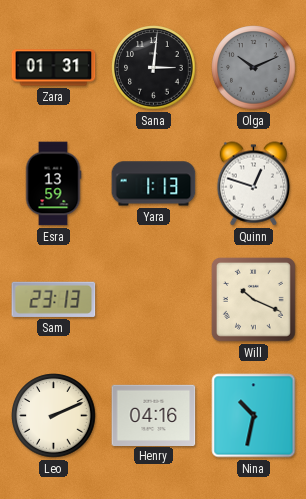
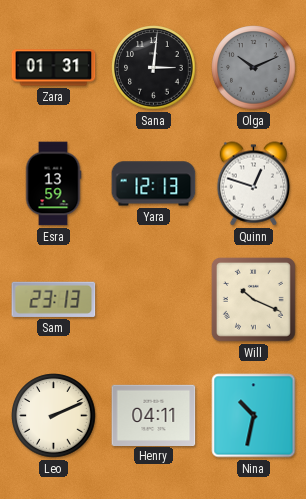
Yara: 1:13 -> 12:13 (154, 184)
Henry: 04:16 -> 04:11 (154, 415)
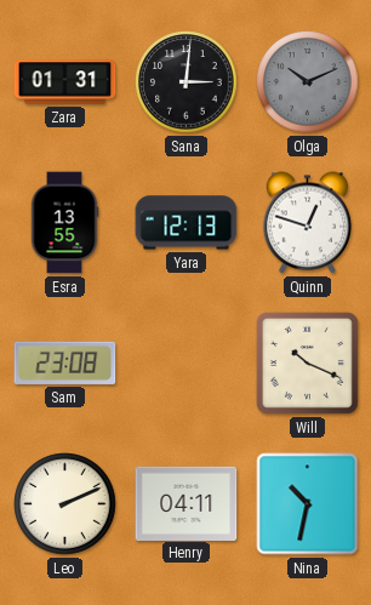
Esra: 13:59 -> 13:55 (64, 223)
Sam: 23:13 -> 23:08 (65, 363)
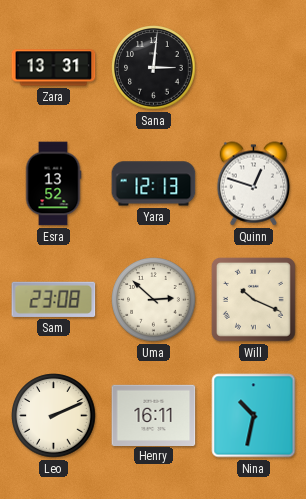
Zara: 01:31 -> 13:31 (54, 68)
Olga: 10:11 -> none (308, 82)
Esra: 13:55 -> 13:52 (53, 184)
Uma: none -> 2:52 (154, 300)
Henry: 04:11 -> 16:11 (154, 415)
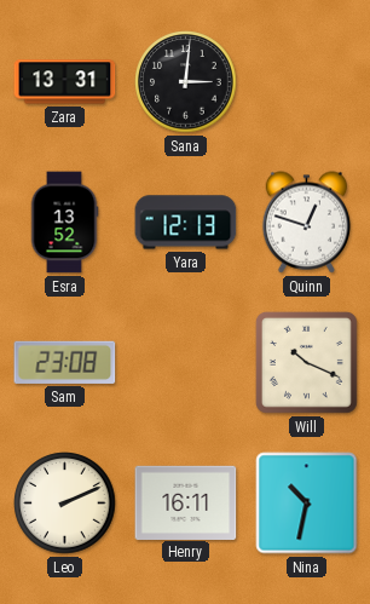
Uma: 2:52 -> none (154, 300)
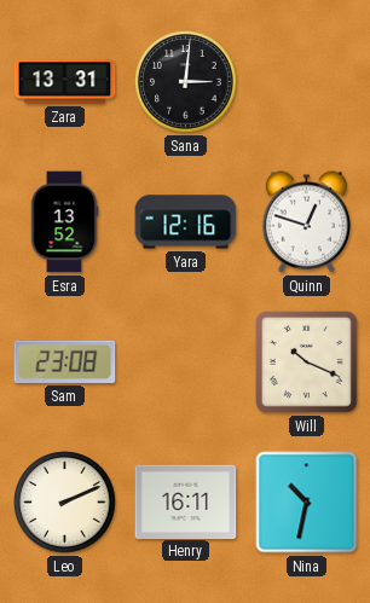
Yara: 12:13 -> 12:16 (186, 222)
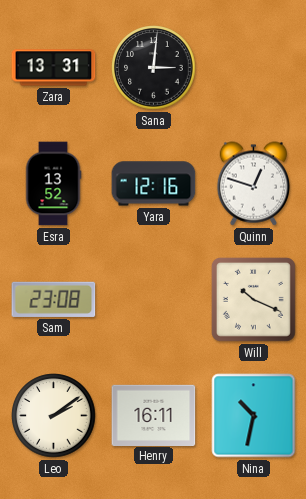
Leo: 2:11 -> 2:09 (54, 416)
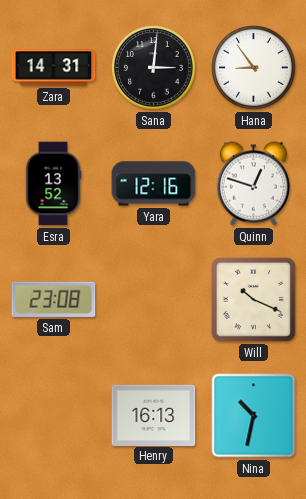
Zara: 13:31 -> 14:31 (54, 68)
Hana: none -> 8:54 (254, 68)
Leo: 2:09 -> none (54, 416)
Henry: 16:11 -> 16:13 (154, 415)
